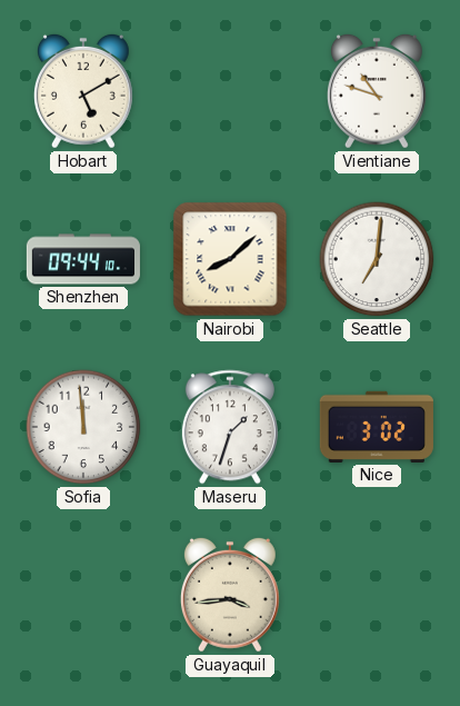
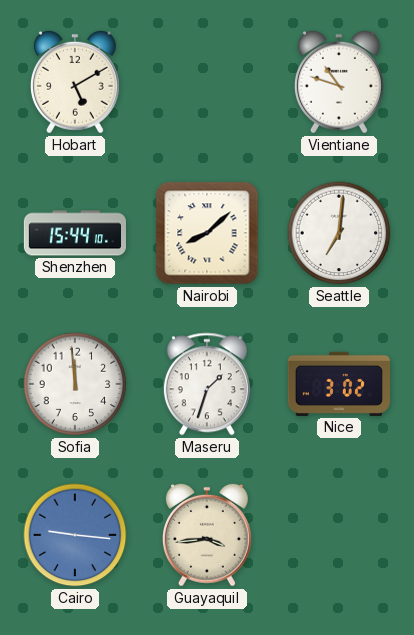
Shenzhen: 09:44 -> 15:44 (74, 233)
Cairo: none -> 9:16 (75, 535)
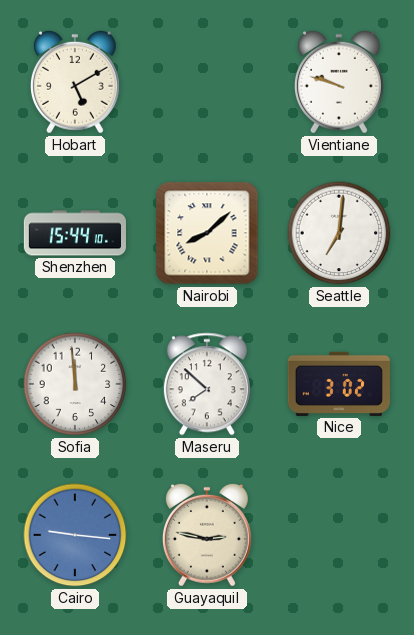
Vientiane: 10:48 -> 9:48 (339, 82)
Maseru: 1:33 -> 7:52 (207, 384)
Guayaquil: 3:44 -> 2:47 (207, 535)
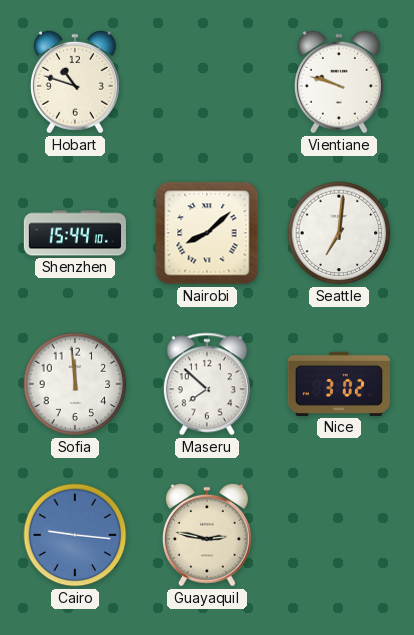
Hobart: 5:10 -> 10:48 (75, 82)
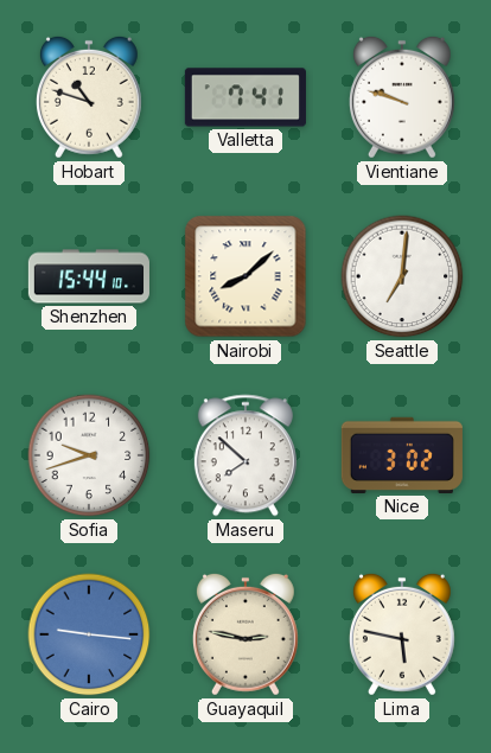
Valletta: none -> 7:41 (245, 97)
Sofia: 11:59 -> 9:42 (89, 455)
Lima: none -> 5:47 (402, 634)
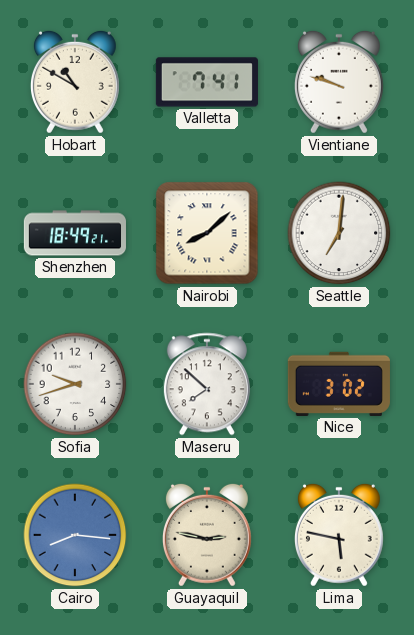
Hobart: 10:48 -> 10:50 (75, 82)
Shenzhen: 15:44 -> 18:49 (74, 233)
Cairo: 9:16 -> 8:16 (75, 535)
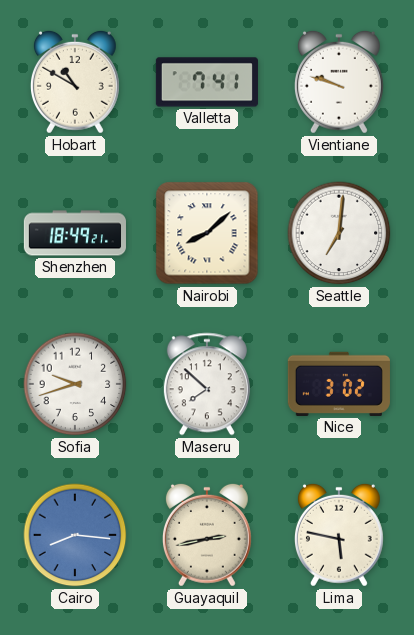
Guayaquil: 2:47 -> 2:43 (207, 535)
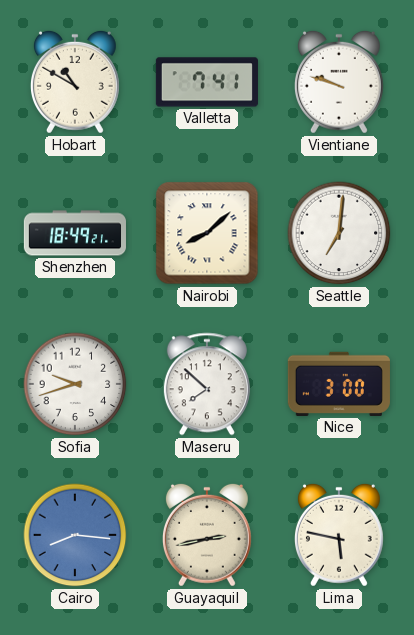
Nice: 3:02 -> 3:00 (339, 384)
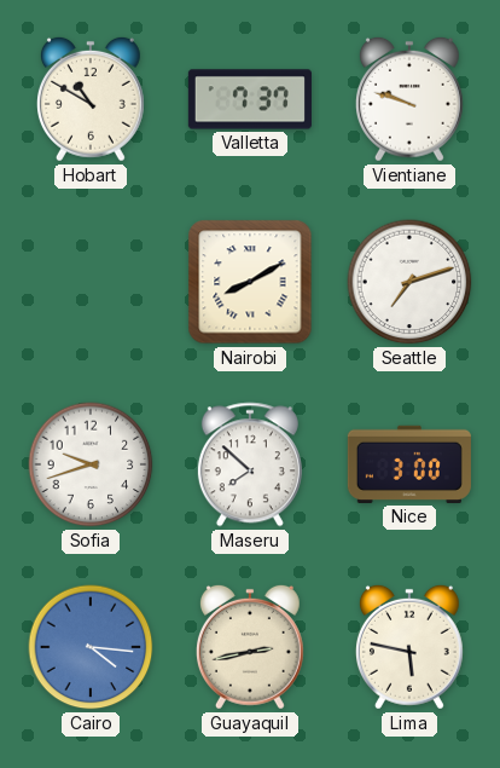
Valletta: 7:41 -> 7:37 (250, 99)
Shenzhen: 18:49 -> none (74, 233)
Nairobi: 8:08 -> 8:10 (250, 282)
Seattle: 7:01 -> 7:12 (409, 282)
Cairo: 8:16 -> 4:16 (91, 647)
